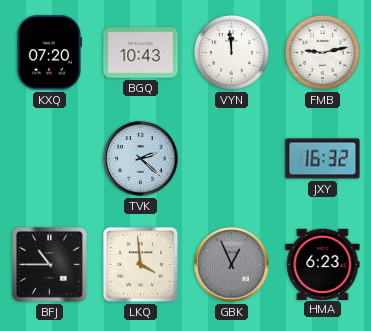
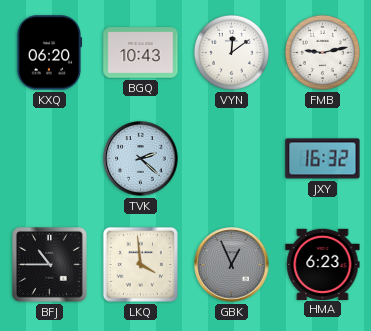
KXQ: 07:20 -> 06:20 (49, 53)
VYN: 11:59 -> 12:09 (231, 52)
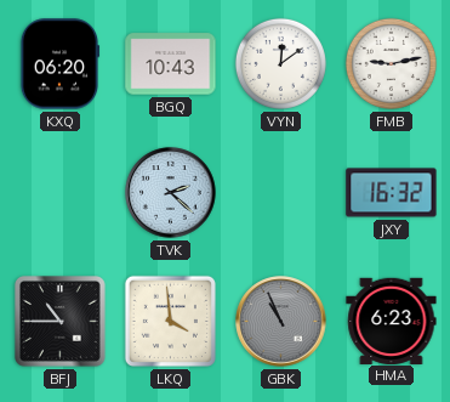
GBK: 12:56 -> 10:56 (281, 322)
